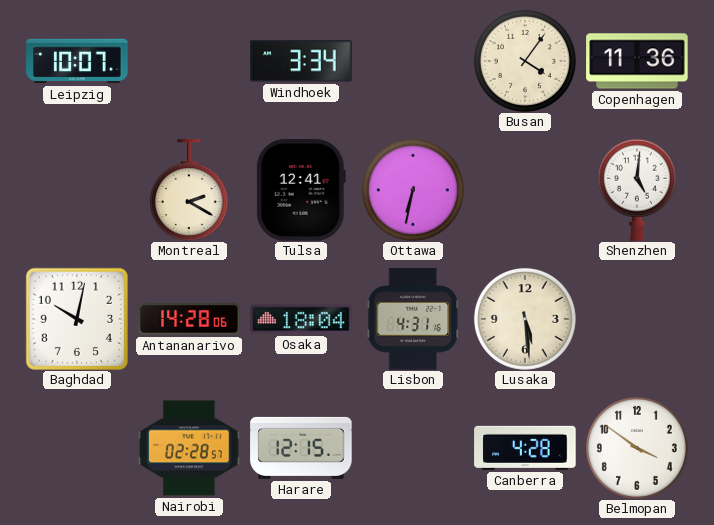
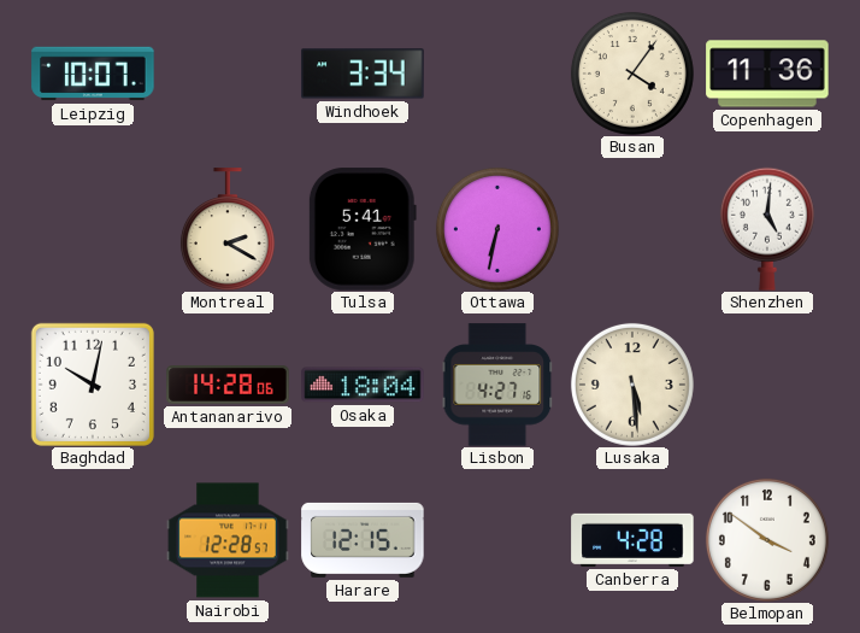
Tulsa: 12:41 -> 5:41 (363, 229)
Lisbon: 4:31 -> 4:27 (497, 385)
Nairobi: 02:28 -> 12:28 (228, 540)
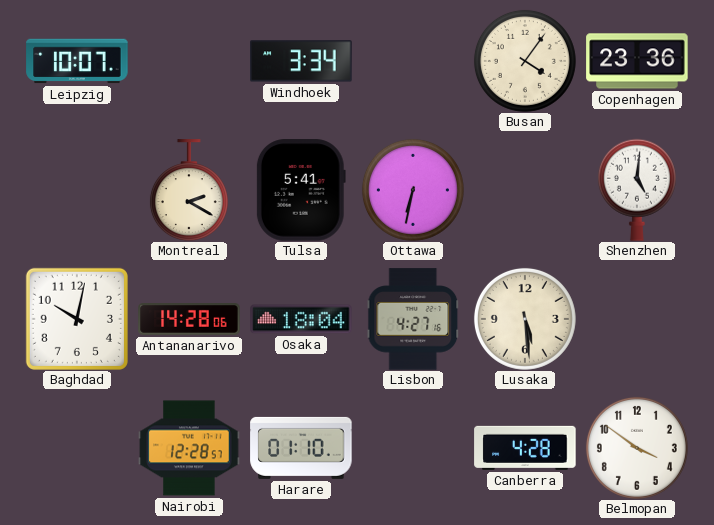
Copenhagen: 11:36 -> 23:36 (637, 61)
Harare: 12:15 -> 01:10 (301, 448)
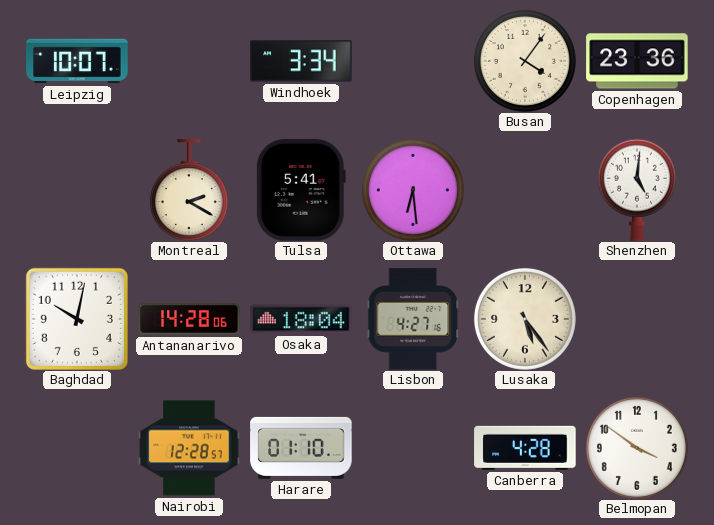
Ottawa: 6:32 -> 6:29 (413, 190)
Lusaka: 5:29 -> 5:24 (525, 319)
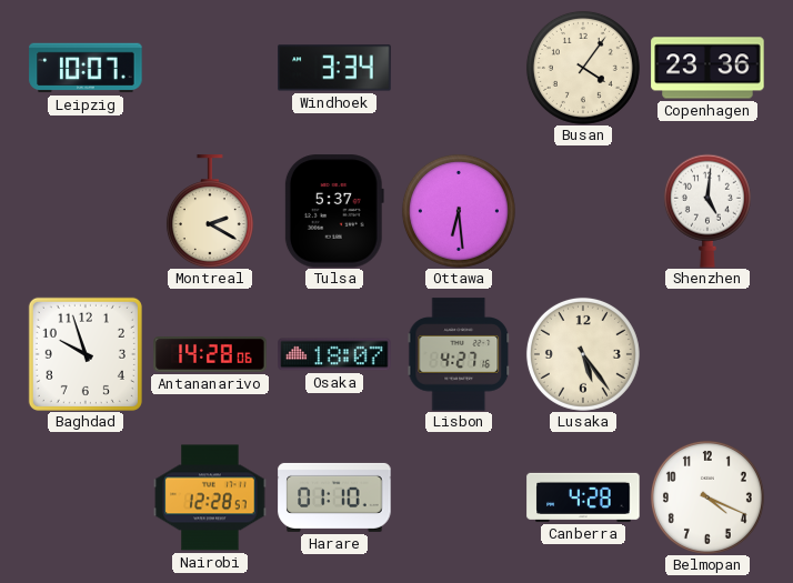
Tulsa: 5:41 -> 5:37 (334, 211)
Baghdad: 10:02 -> 9:57 (86, 354)
Osaka: 18:04 -> 18:07 (334, 354)
Belmopan: 3:51 -> 4:19 (707, 497)
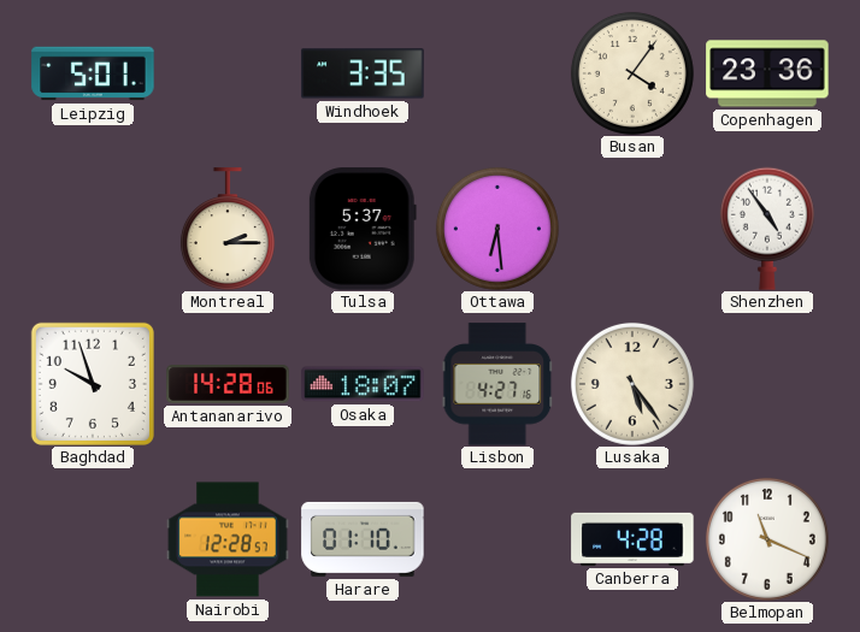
Leipzig: 10:07 -> 5:01 (93, 73)
Windhoek: 3:34 -> 3:35 (363, 73)
Montreal: 2:20 -> 2:15 (228, 229)
Shenzhen: 5:01 -> 4:54 (767, 229)
Belmopan: 4:19 -> 11:19 (767, 539)
